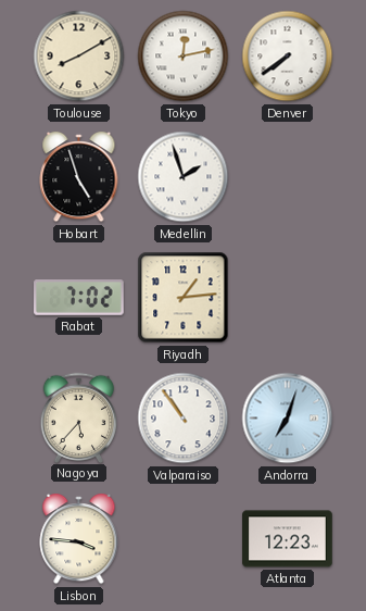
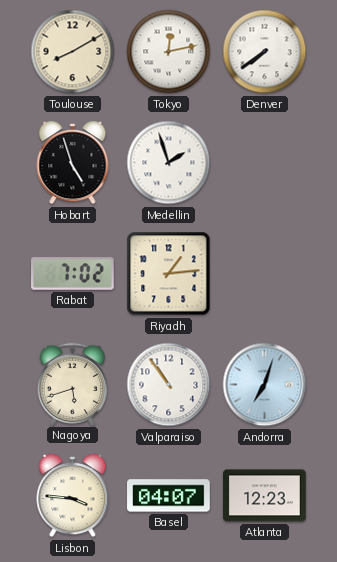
Nagoya: 5:37 -> 5:42 (73, 384)
Basel: none -> 04:07 (169, 496)
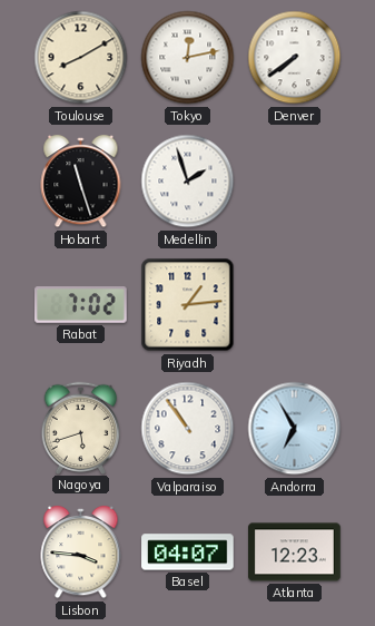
Hobart: 4:57 -> 11:27 (81, 182)
Andorra: 7:03 -> 6:55 (295, 429)
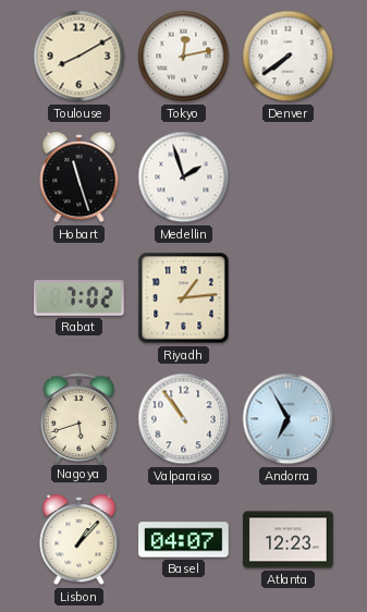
Lisbon: 3:46 -> 1:07 (79, 540)
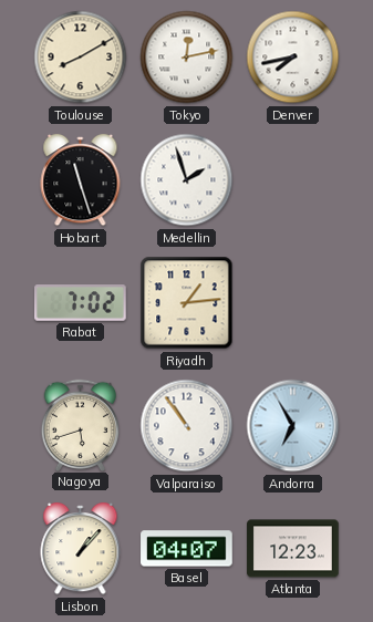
Denver: 7:39 -> 7:43 (293, 58)
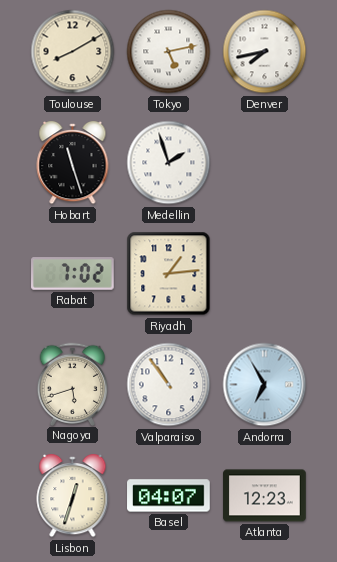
Tokyo: 12:13 -> 5:13 (169, 52)
Lisbon: 1:07 -> 12:33 (73, 496)
